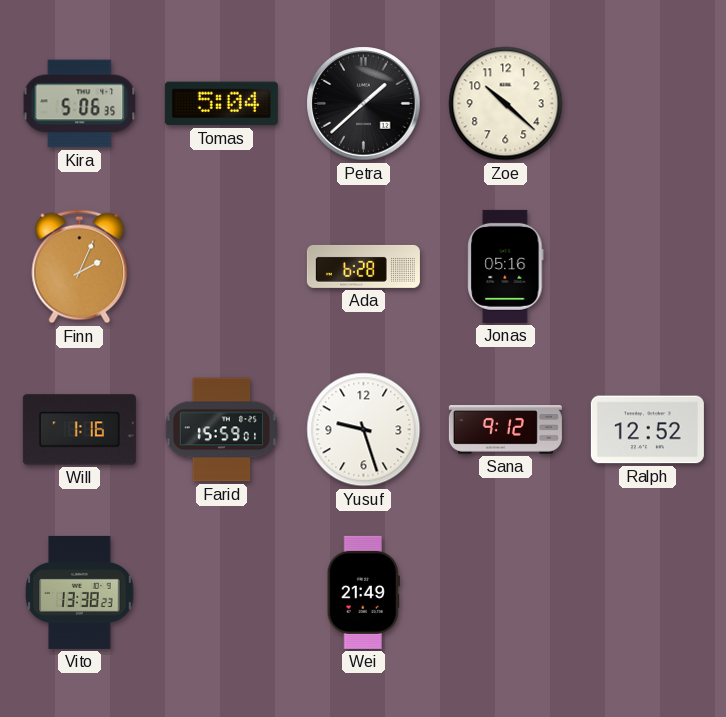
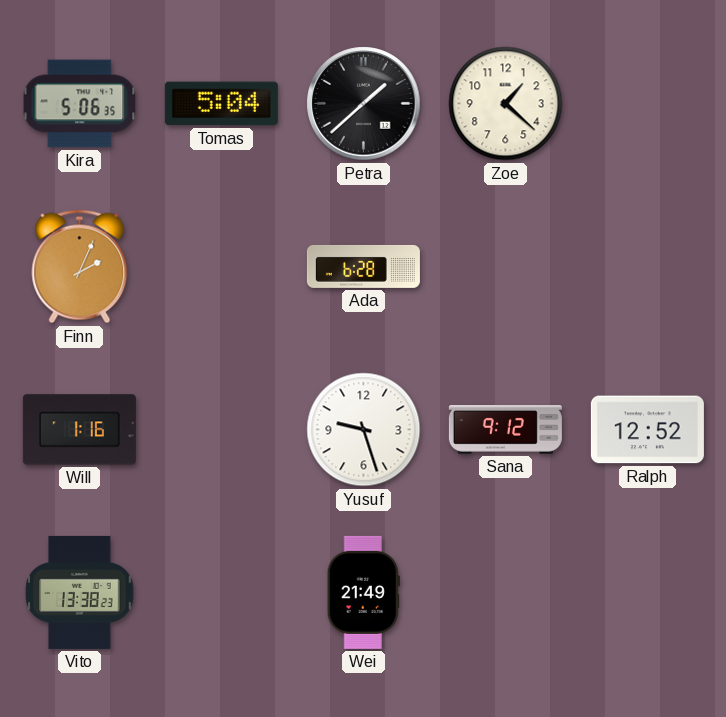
Zoe: 10:22 -> 1:22 (506, 104)
Jonas: 05:16 -> none (506, 266)
Farid: 15:59 -> none (222, 430)
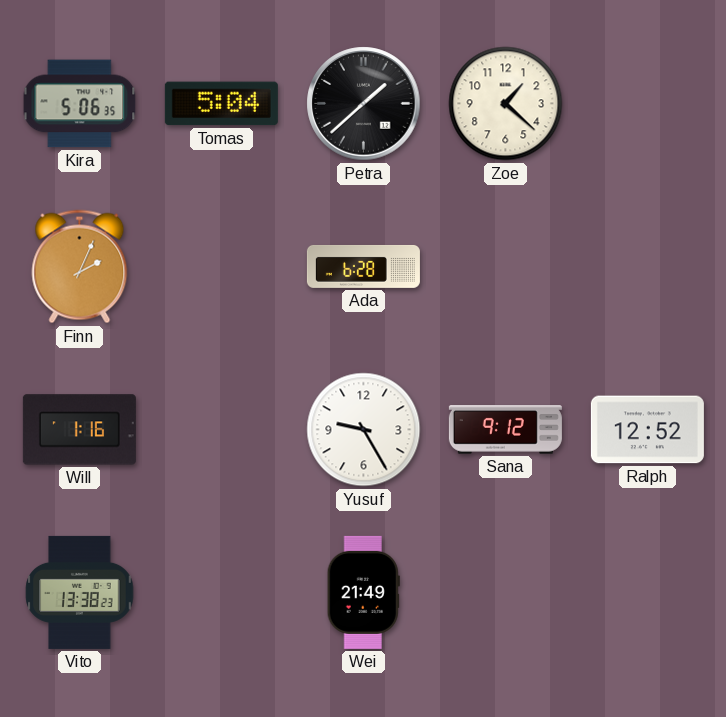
Yusuf: 9:27 -> 9:25 (364, 430)
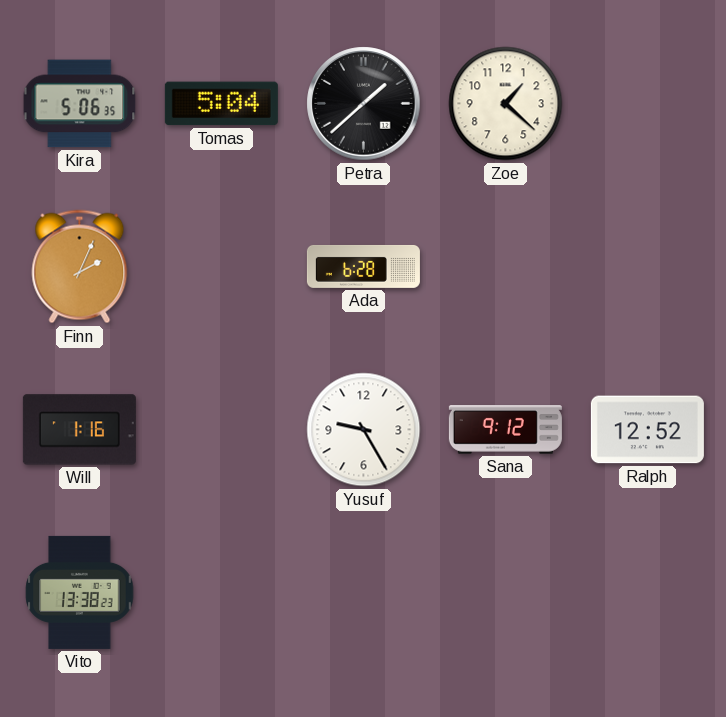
Wei: 21:49 -> none (363, 592)
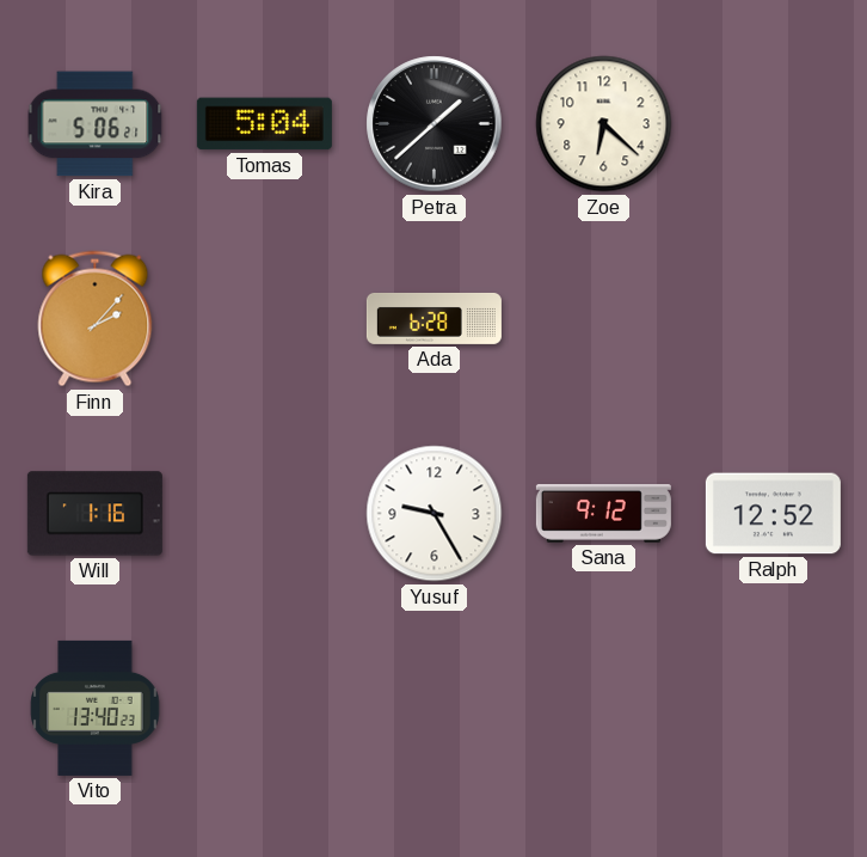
Kira: 5:06:35 -> 5:06:21 (96, 124)
Zoe: 1:22 -> 6:22 (604, 124)
Finn: 2:04 -> 2:07 (96, 319)
Vito: 13:38 -> 13:40 (96, 708)
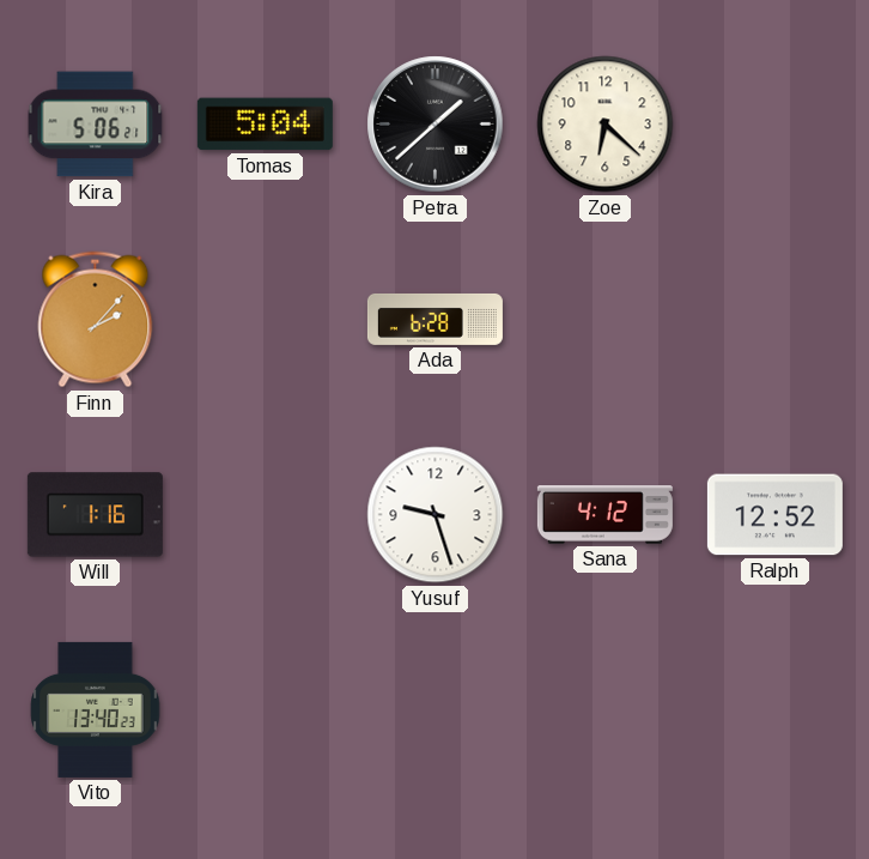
Yusuf: 9:25 -> 9:27 (436, 515)
Sana: 9:12 -> 4:12 (604, 515)
